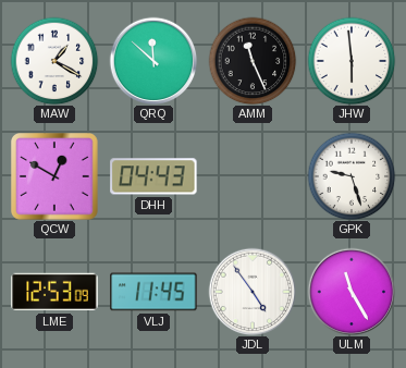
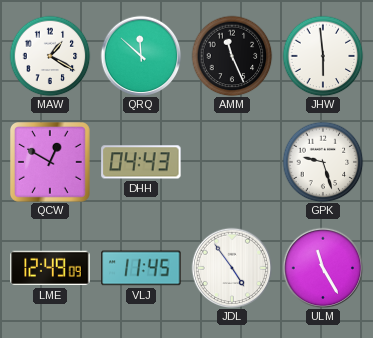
LME: 12:53 -> 12:49 (50, 268)
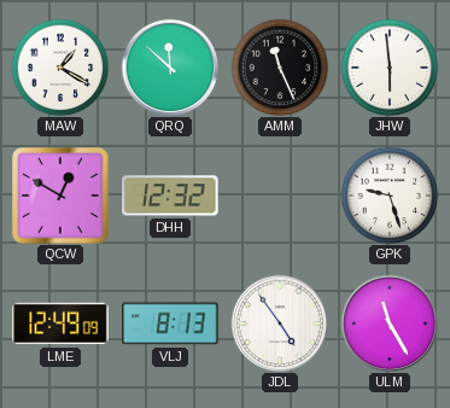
DHH: 04:43 -> 12:32 (170, 196)
VLJ: 11:45 -> 8:13 (170, 324)
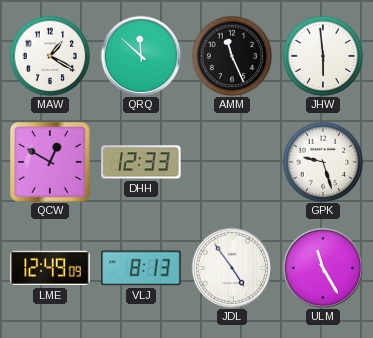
DHH: 12:32 -> 12:33 (141, 162)
